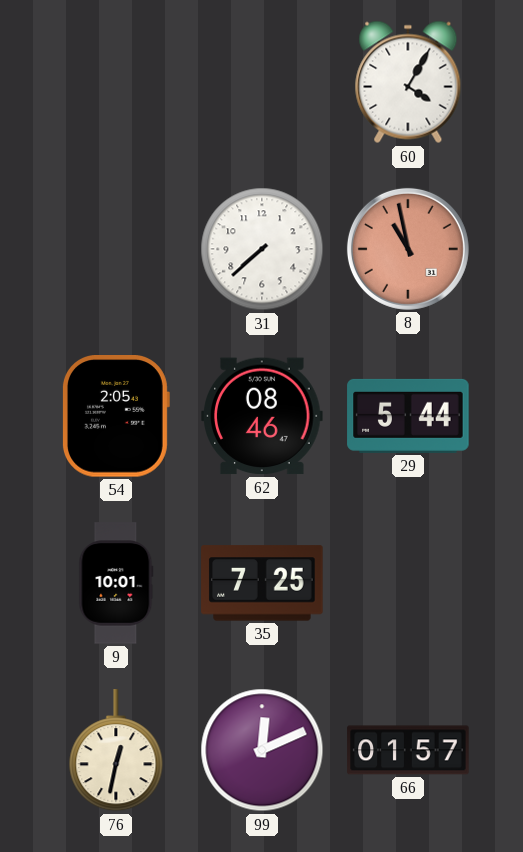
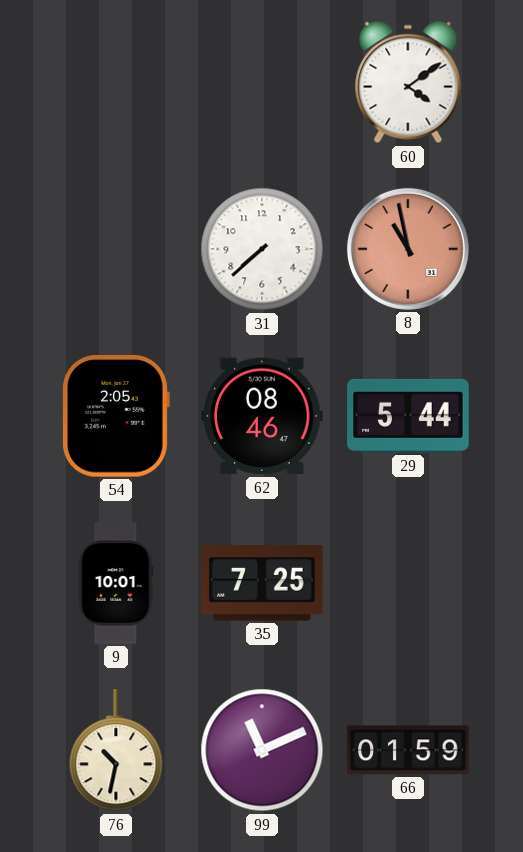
60: 4:05 -> 4:09 (408, 82)
76: 12:32 -> 10:32 (116, 751)
99: 12:11 -> 11:11 (262, 750)
66: 01:57 -> 01:59 (408, 750)
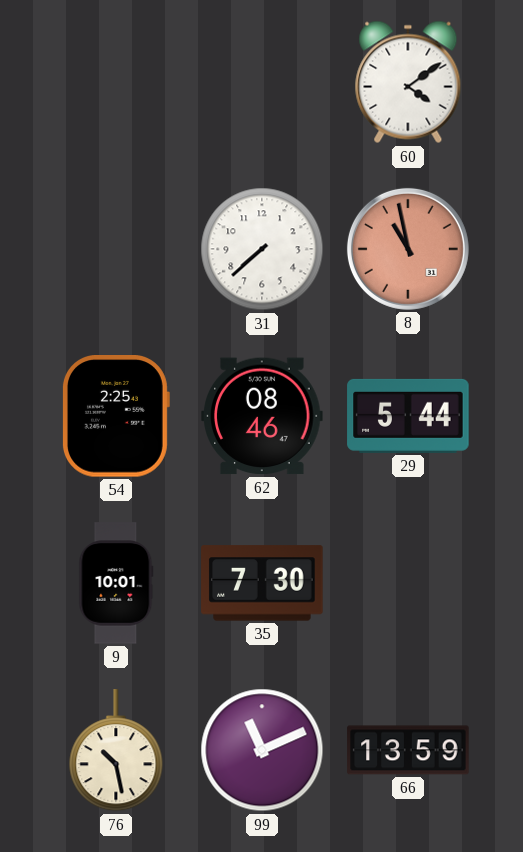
54: 2:05 -> 2:25 (115, 417)
35: 7:25 -> 7:30 (262, 583)
76: 10:32 -> 10:28 (116, 751)
66: 01:59 -> 13:59 (408, 750)
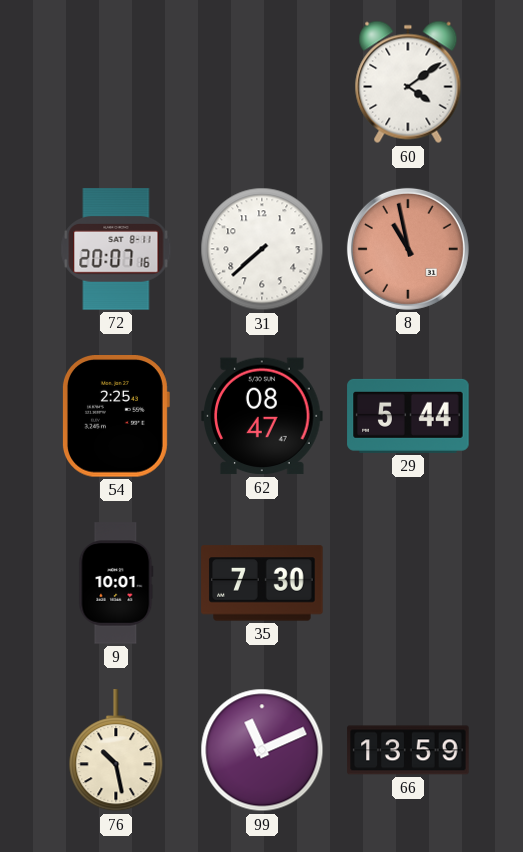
72: none -> 20:07 (116, 249)
62: 08:46 -> 08:47 (262, 416)
